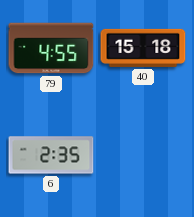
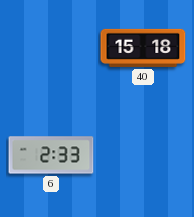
79: 4:55 -> none (51, 48)
6: 2:35 -> 2:33 (51, 155)
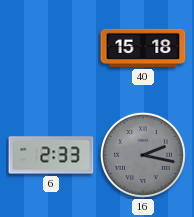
16: none -> 2:17 (143, 155)
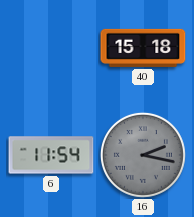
6: 2:33 -> 11:54 (51, 155)
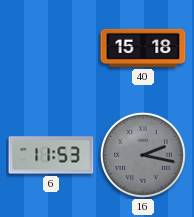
6: 11:54 -> 11:53 (51, 155)
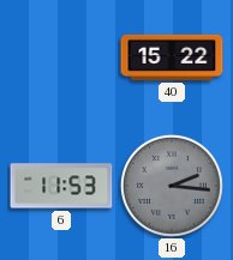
40: 15:18 -> 15:22 (172, 58)
16: 2:17 -> 2:16 (172, 186)
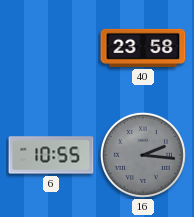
40: 15:22 -> 23:58 (143, 48)
6: 11:53 -> 10:55 (51, 155)
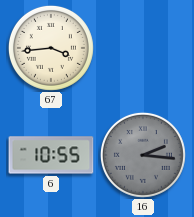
67: none -> 3:44 (51, 48)
40: 23:58 -> none (143, 48)
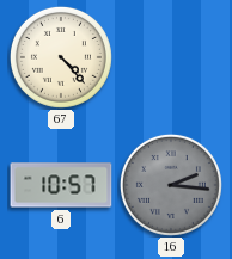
67: 3:44 -> 4:23 (61, 57)
6: 10:55 -> 10:57 (61, 185)
